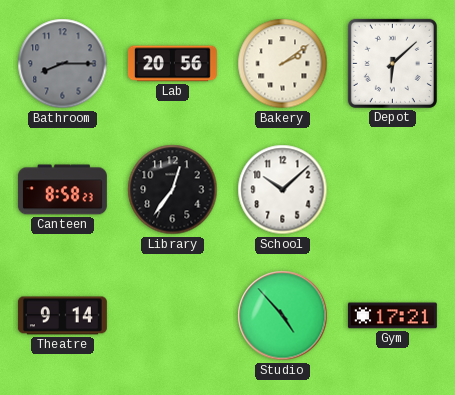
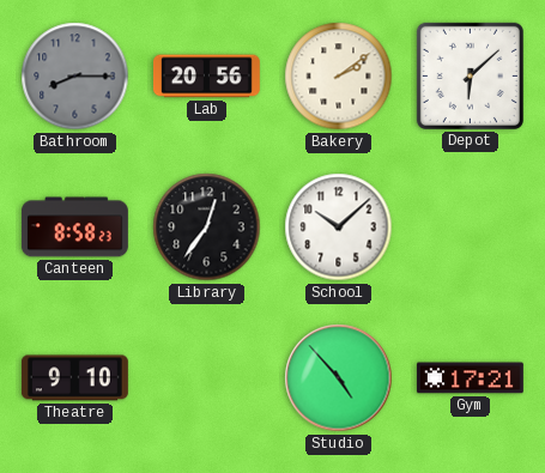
Theatre: 9:14 -> 9:10 (74, 378)
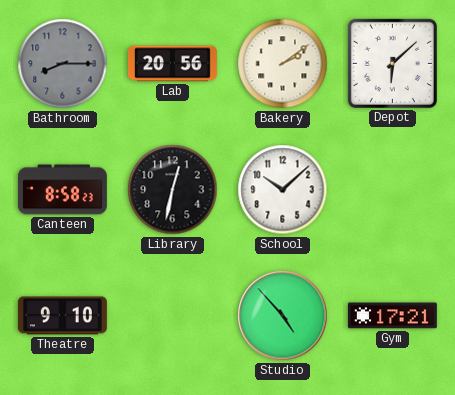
Library: 12:36 -> 12:32 (173, 190)
